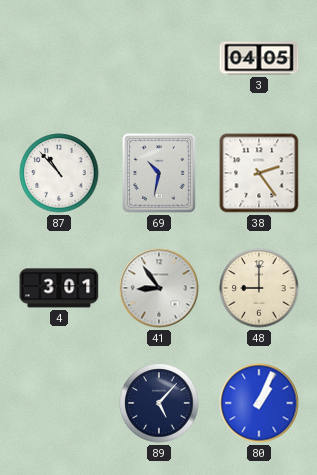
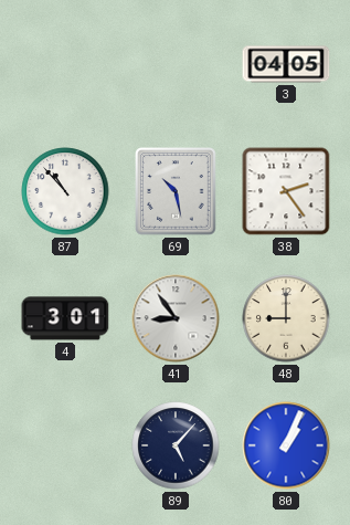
69: 10:32 -> 10:28 (176, 191)
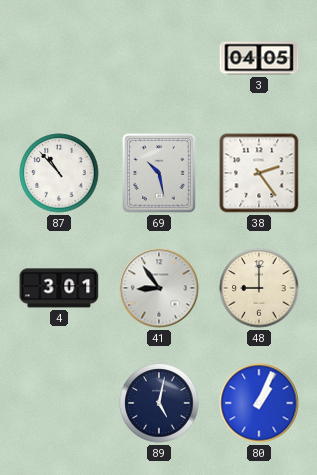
89: 5:07 -> 5:02 (159, 403)
